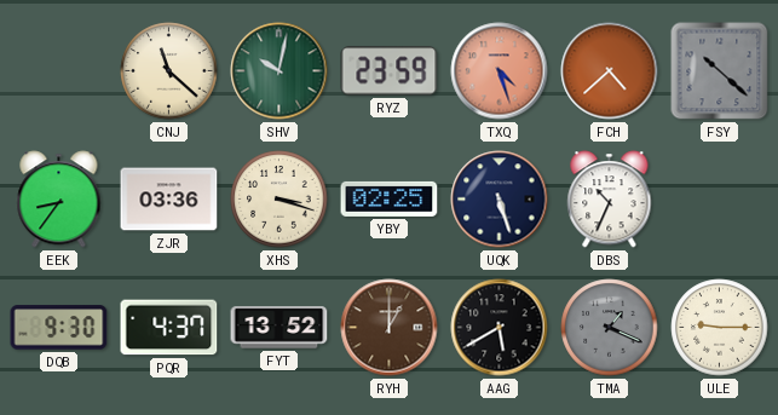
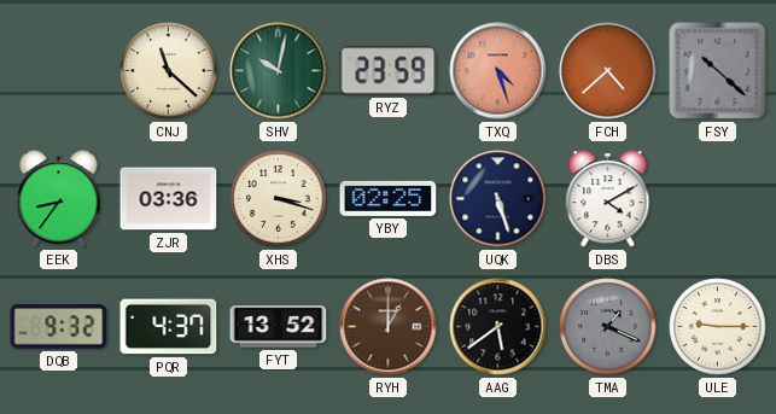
DBS: 10:34 -> 4:10 (608, 199)
DQB: 9:30 -> 9:32 (59, 327)
AAG: 5:40 -> 5:39 (498, 327)
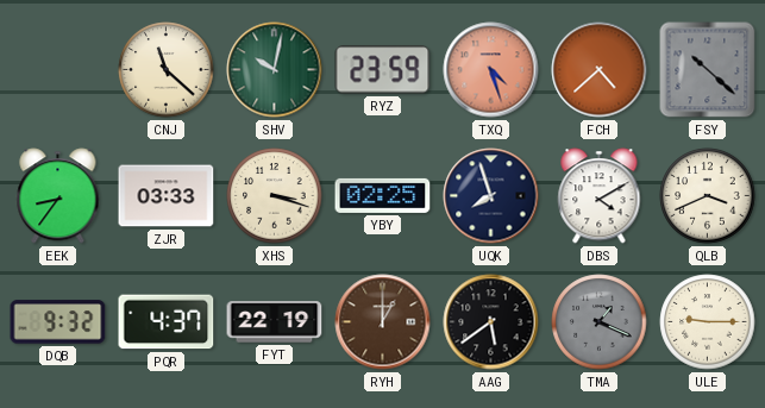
ZJR: 03:36 -> 03:33 (167, 196)
UQK: 5:27 -> 7:57 (491, 196)
QLB: none -> 3:41 (708, 196)
FYT: 13:52 -> 22:19 (275, 322)
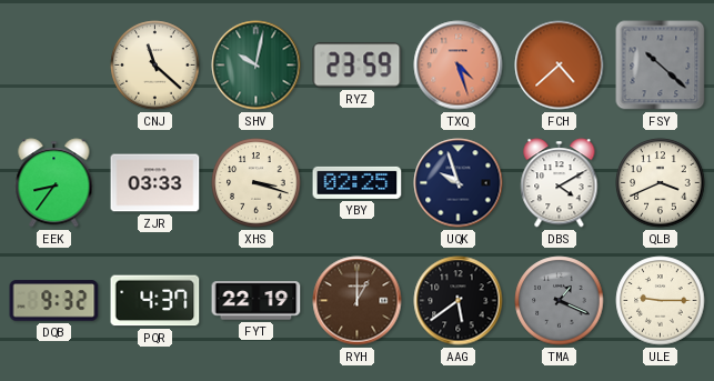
UQK: 7:57 -> 9:57 (459, 183)
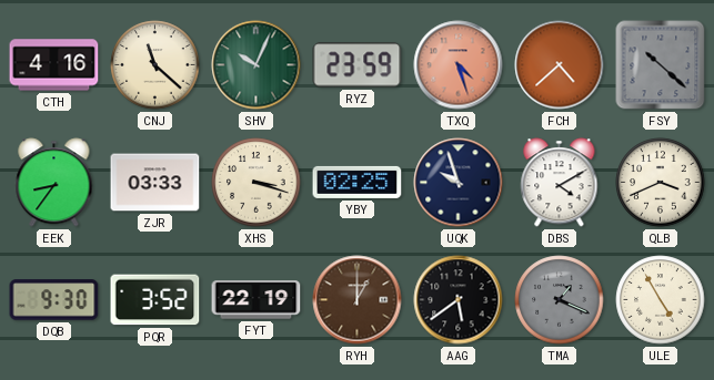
CTH: none -> 4:16 (54, 65)
SHV: 10:02 -> 10:04 (257, 65)
DQB: 9:32 -> 9:30 (54, 300)
PQR: 4:37 -> 3:52 (155, 300)
ULE: 9:15 -> 4:55 (661, 300)
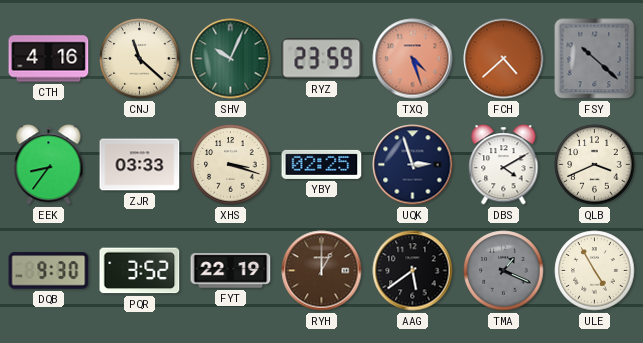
UQK: 9:57 -> 2:57 (413, 165)
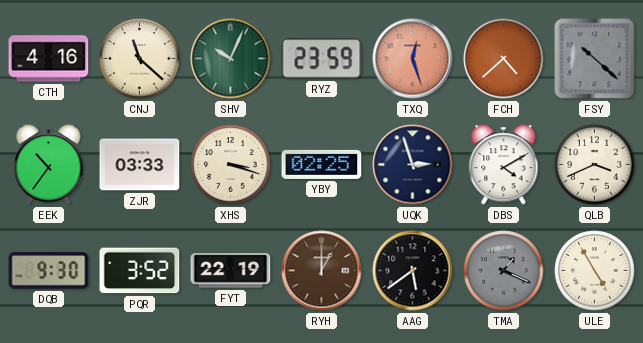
TXQ: 4:27 -> 12:27 (413, 59)
EEK: 8:36 -> 10:36 (49, 165)
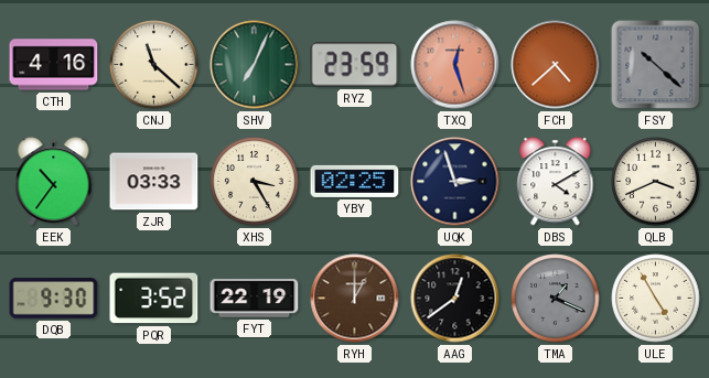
SHV: 10:04 -> 7:04 (255, 65)
XHS: 3:18 -> 3:25 (255, 182)
AAG: 5:39 -> 12:39 (455, 299)
